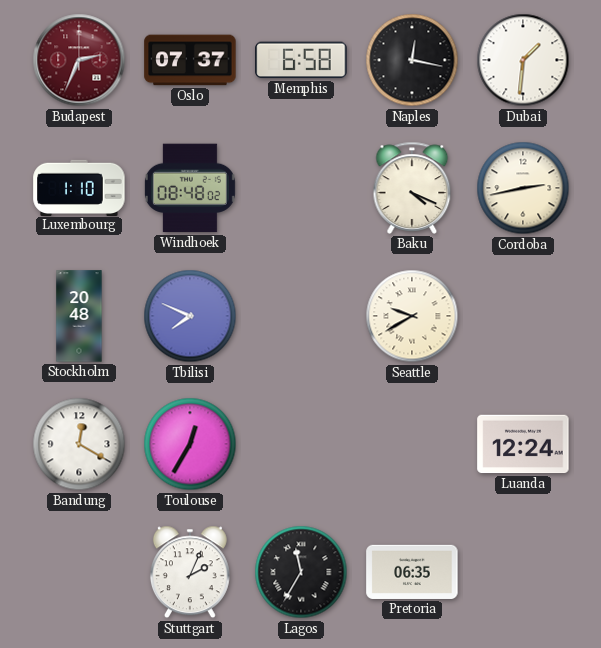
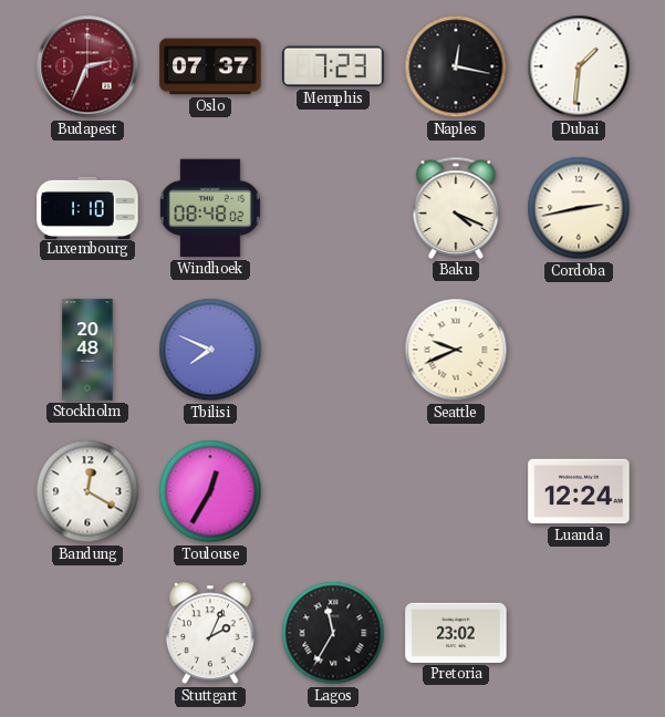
Memphis: 6:58 -> 7:23 (333, 66)
Seattle: 9:40 -> 9:41 (456, 350)
Pretoria: 06:35 -> 23:02 (456, 633)
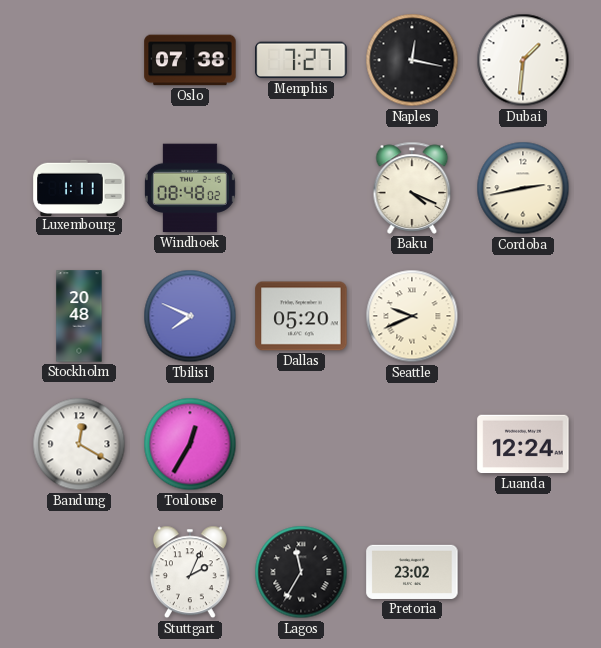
Budapest: 2:34 -> none (87, 66)
Oslo: 07:37 -> 07:38 (190, 60)
Memphis: 7:23 -> 7:27 (301, 60)
Luxembourg: 1:10 -> 1:11 (79, 187)
Dallas: none -> 05:20 (301, 316)
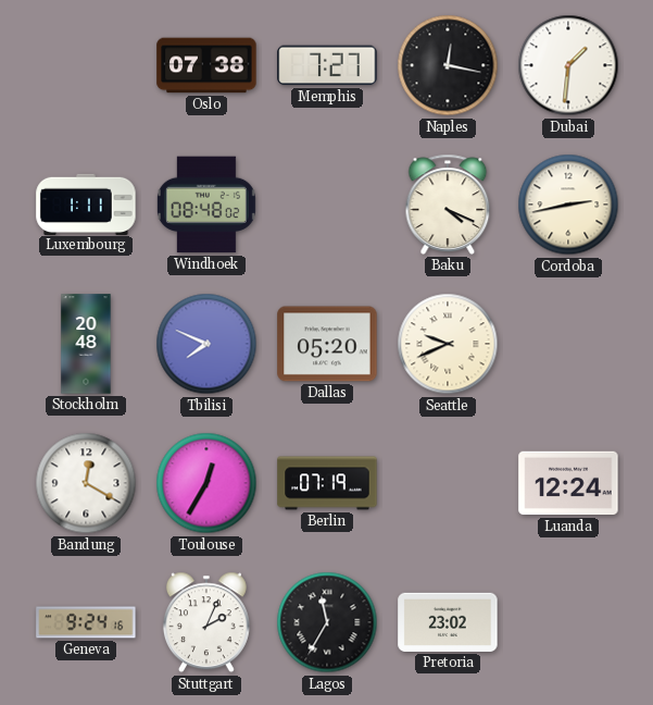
Berlin: none -> 07:19 (327, 483)
Geneva: none -> 9:24 (86, 622)
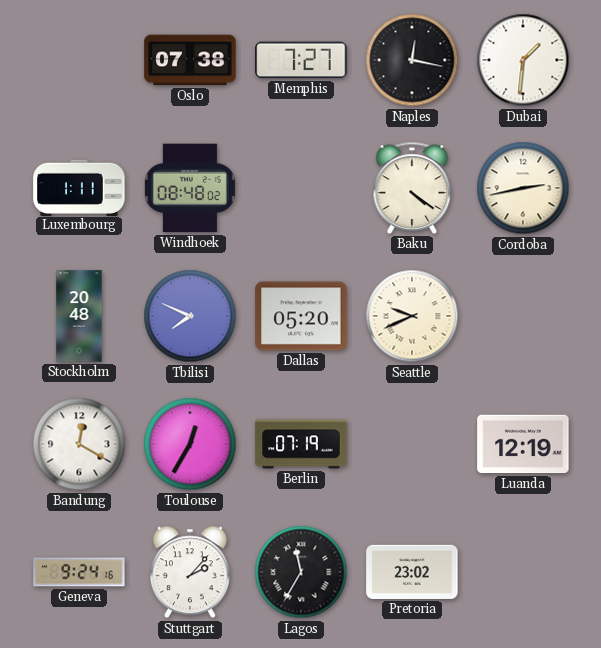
Baku: 4:19 -> 4:21 (412, 188)
Luanda: 12:24 -> 12:19 (523, 444)
Stuttgart: 2:04 -> 2:07 (190, 572)
